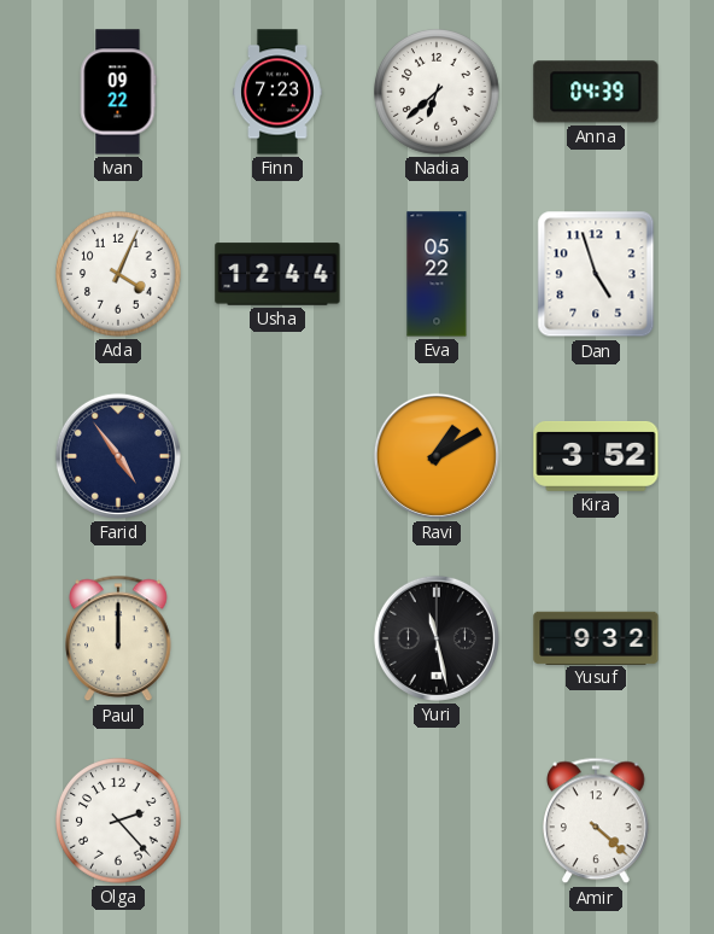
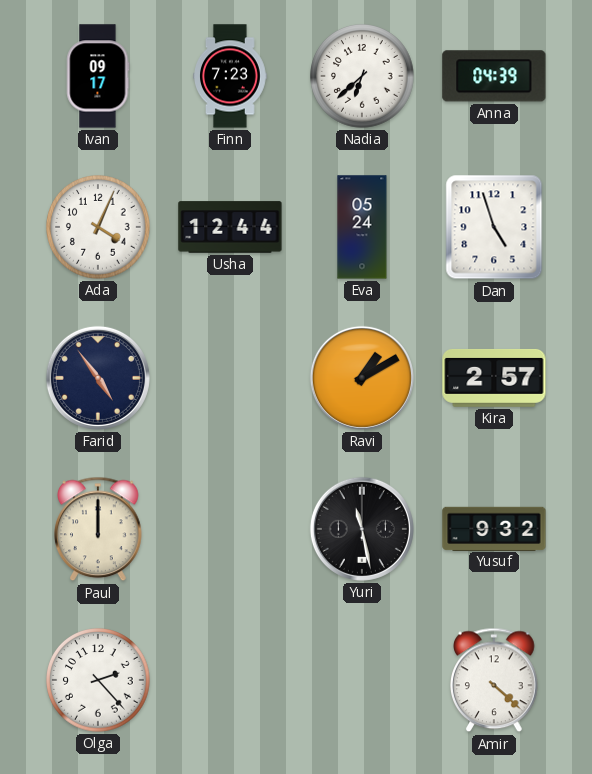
Ivan: 09:22 -> 09:17 (98, 76)
Eva: 05:22 -> 05:24 (362, 227)
Kira: 3:52 -> 2:57 (494, 378)
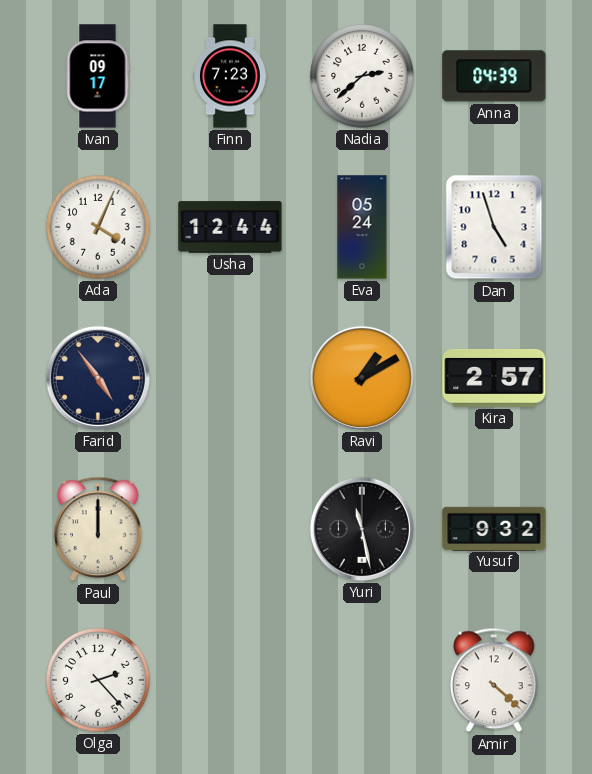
Nadia: 6:38 -> 2:38 (363, 77)
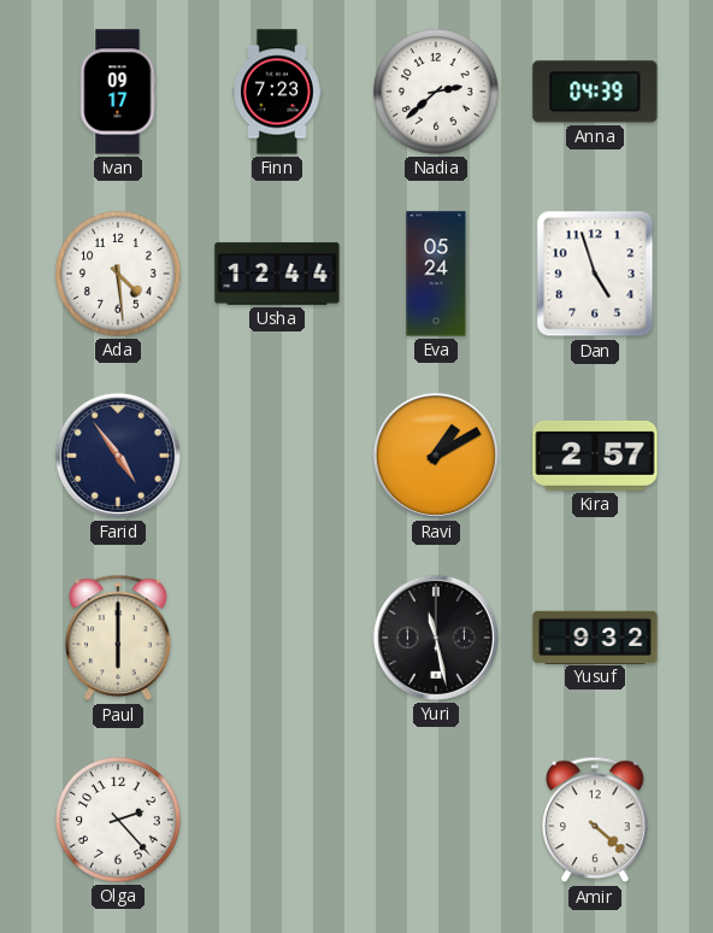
Ada: 4:04 -> 4:29 (119, 275)
Paul: 12:00 -> 6:00 (119, 638)
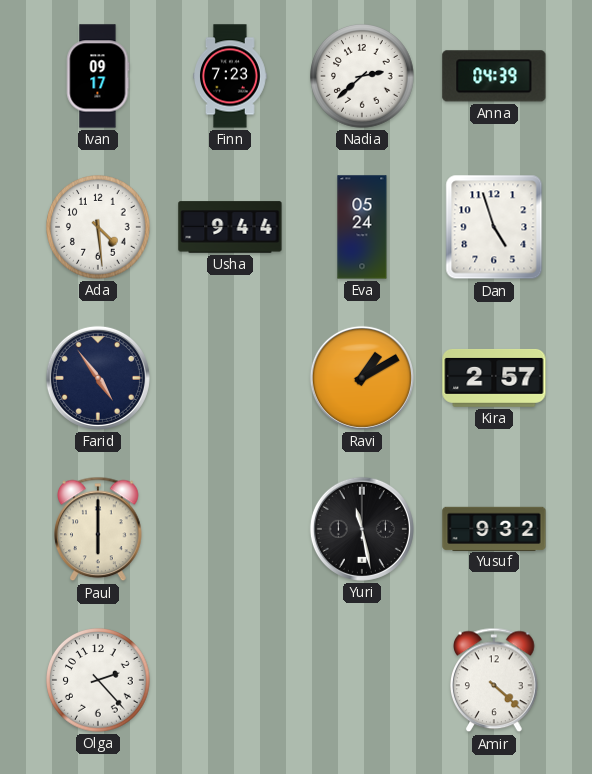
Usha: 12:44 -> 9:44 (230, 227)
